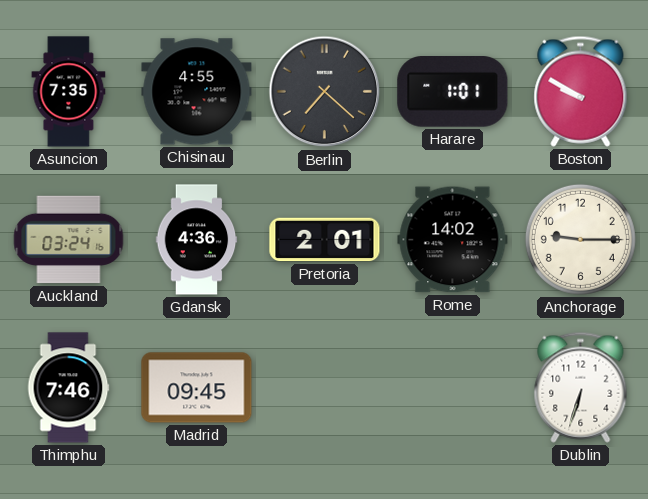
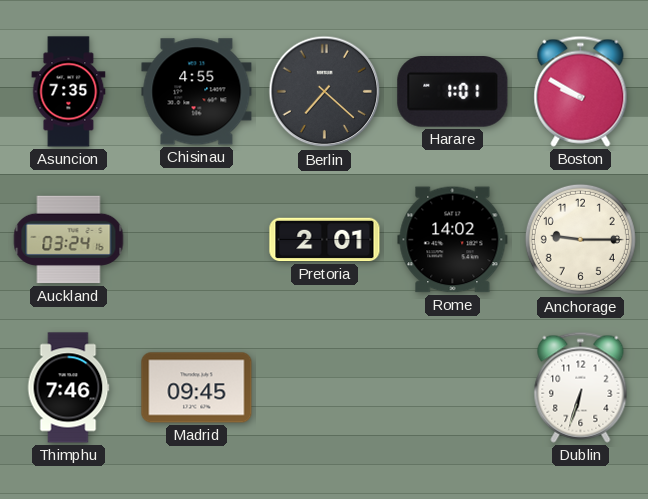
Gdansk: 4:36 -> none (197, 240)
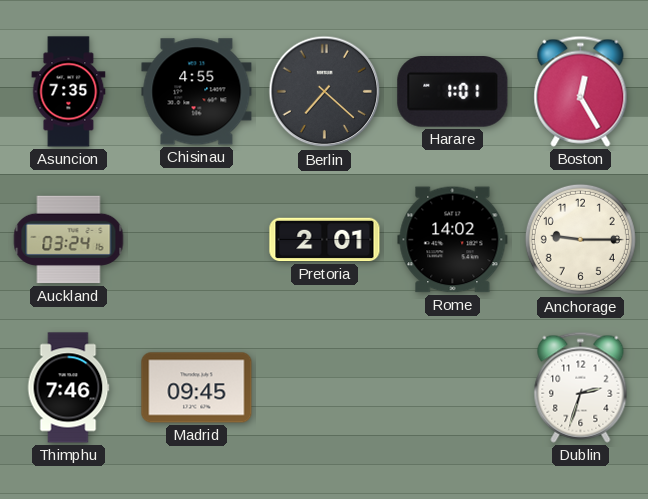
Boston: 9:50 -> 12:25 (581, 91)
Dublin: 6:33 -> 2:33 (581, 387)
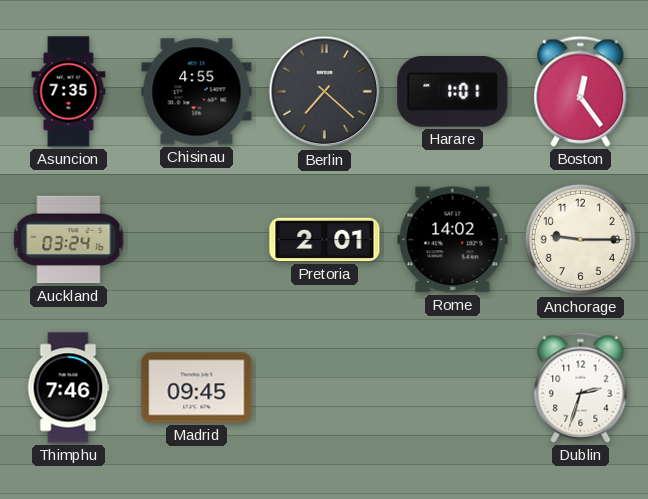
Boston: 12:25 -> 12:24 (581, 91)
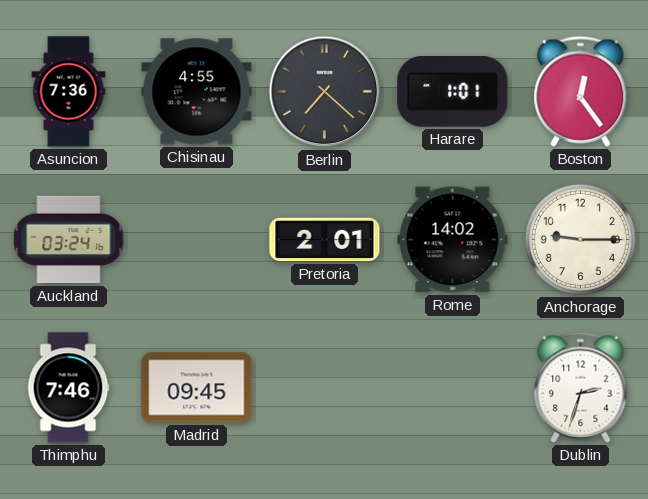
Asuncion: 7:35 -> 7:36 (69, 92)
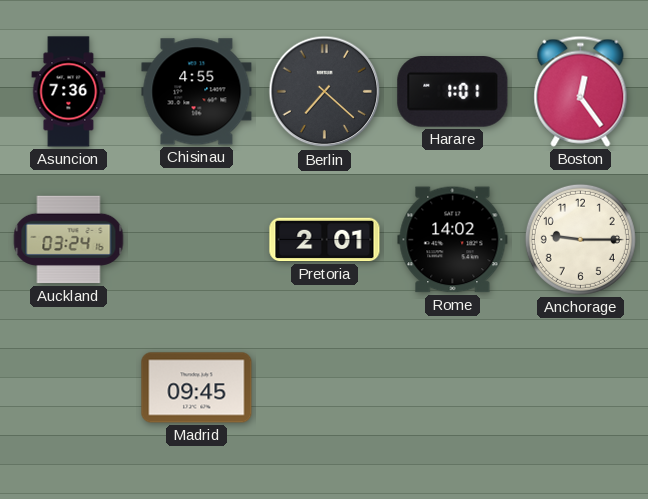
Thimphu: 7:46 -> none (68, 388)
Dublin: 2:33 -> none (581, 387)
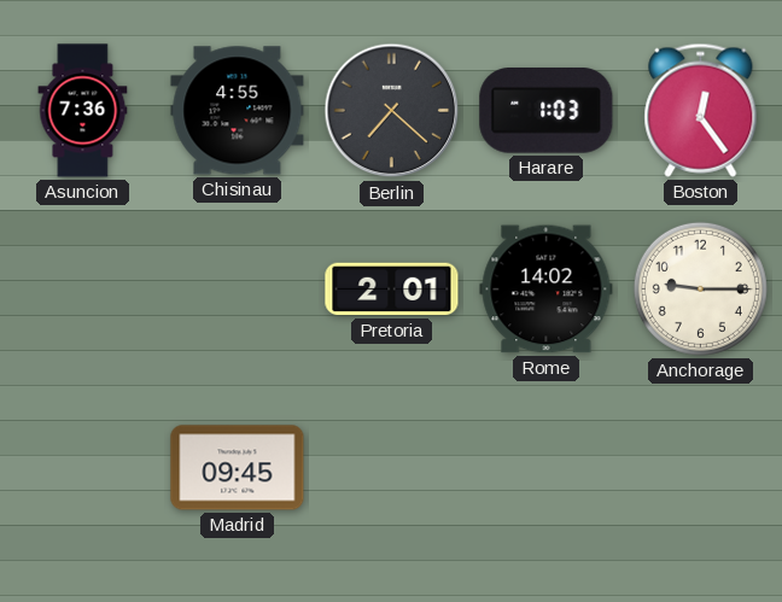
Harare: 1:01 -> 1:03 (547, 111)
Auckland: 03:24 -> none (69, 240)
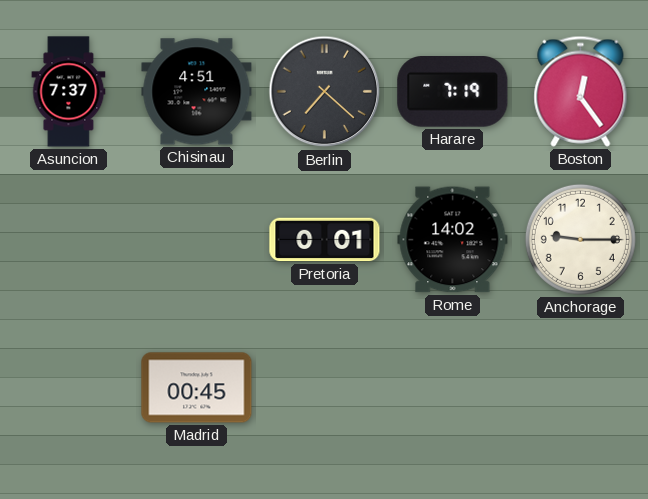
Asuncion: 7:36 -> 7:37 (69, 92)
Chisinau: 4:55 -> 4:51 (197, 92)
Harare: 1:03 -> 7:19 (453, 92)
Pretoria: 2:01 -> 0:01 (325, 240)
Madrid: 09:45 -> 00:45 (197, 388)
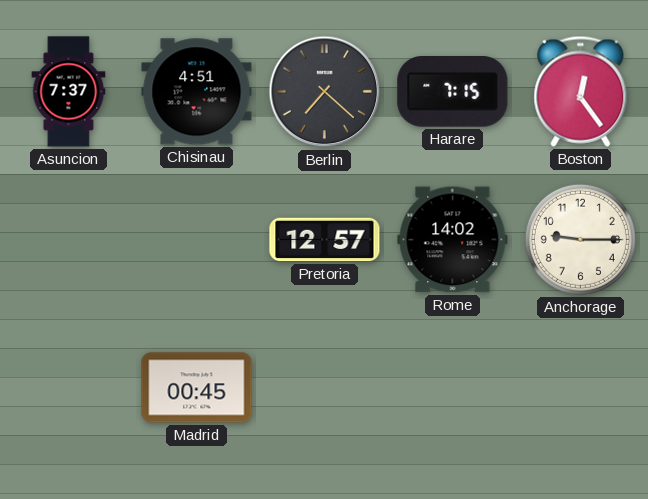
Harare: 7:19 -> 7:15 (453, 92)
Pretoria: 0:01 -> 12:57 (325, 240)
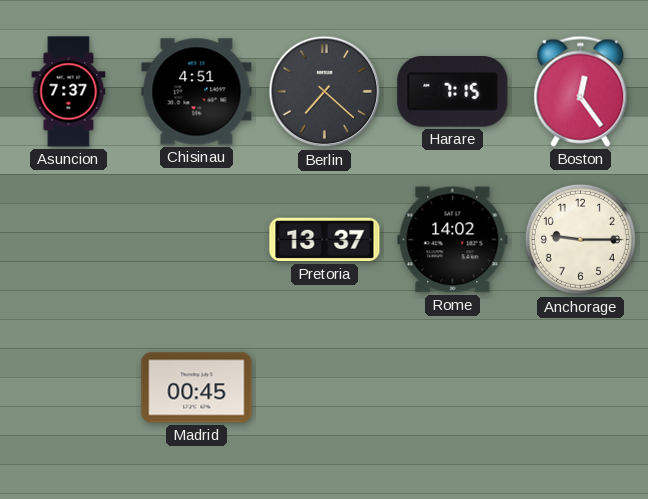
Pretoria: 12:57 -> 13:37 (325, 240)
